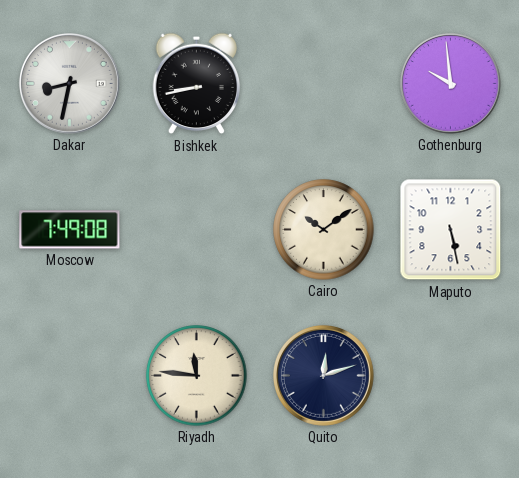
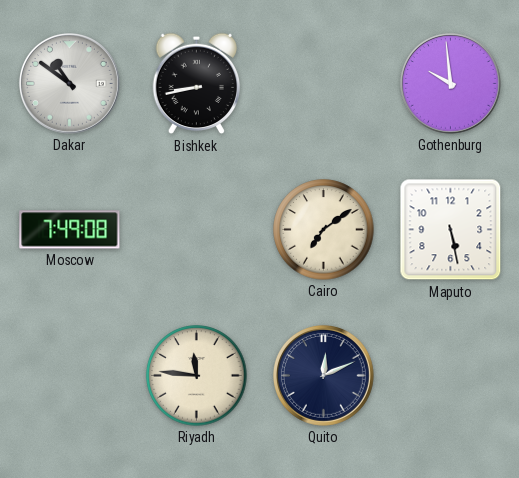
Dakar: 8:32 -> 10:51 (69, 83)
Cairo: 10:09 -> 7:09 (324, 230)
Quito: 12:12 -> 12:11 (323, 375)
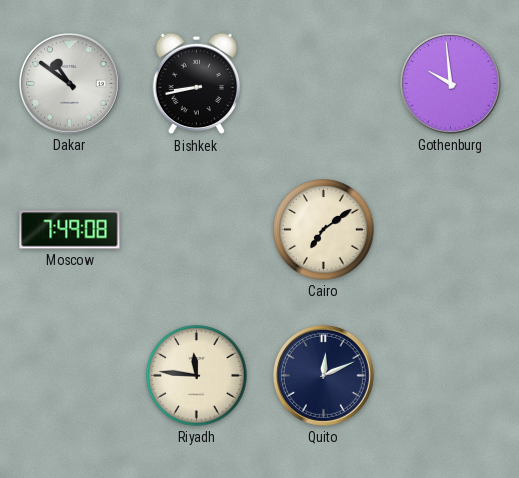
Maputo: 5:28 -> none (451, 230)
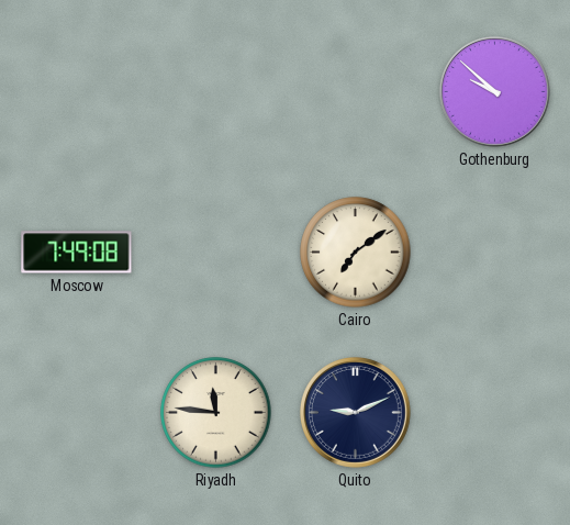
Dakar: 10:51 -> none (69, 83)
Bishkek: 8:43 -> none (196, 84)
Gothenburg: 9:59 -> 9:52 (494, 91)
Quito: 12:11 -> 9:11 (355, 412)
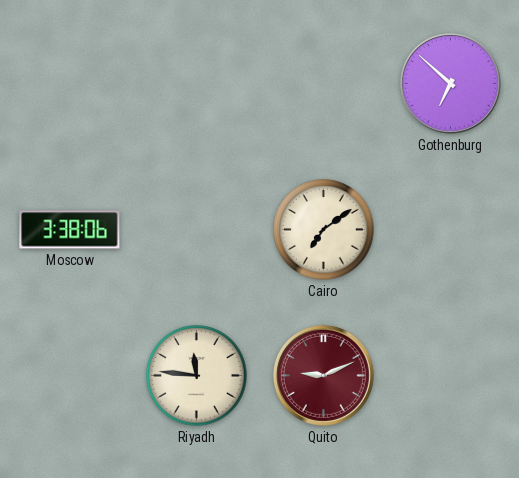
Gothenburg: 9:52 -> 6:52 (450, 83)
Moscow: 7:49 -> 3:38 (70, 230)
Quito dial: navy -> burgundy (323, 375)
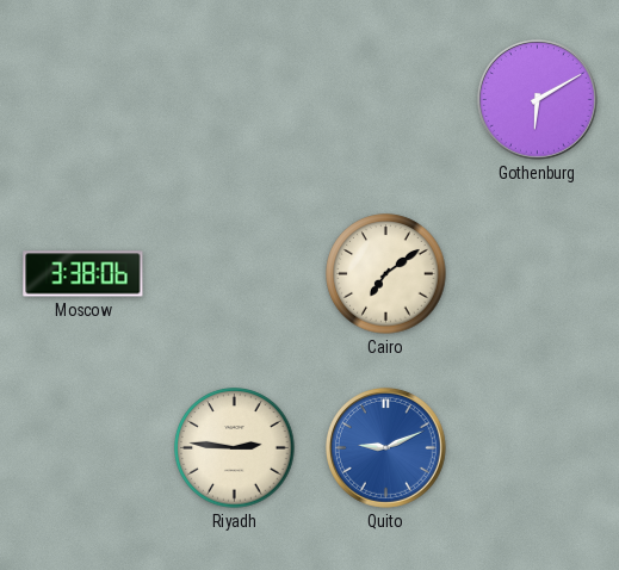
Gothenburg: 6:52 -> 6:10 (537, 99)
Riyadh: 11:46 -> 2:46 (235, 448)
Quito dial: burgundy -> blue (385, 447)
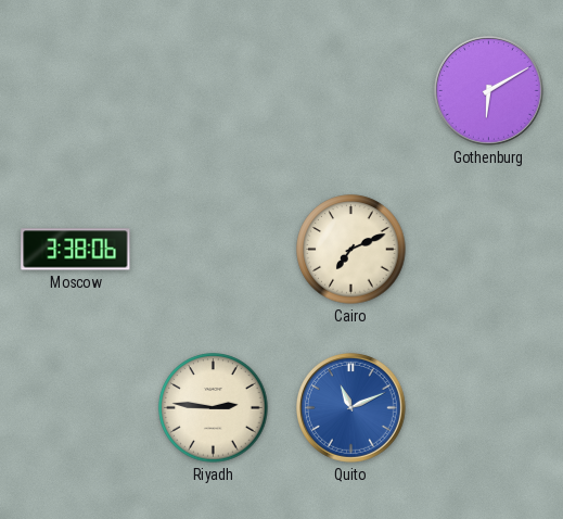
Cairo: 7:09 -> 7:11 (351, 250)
Quito: 9:11 -> 11:11 (350, 407)
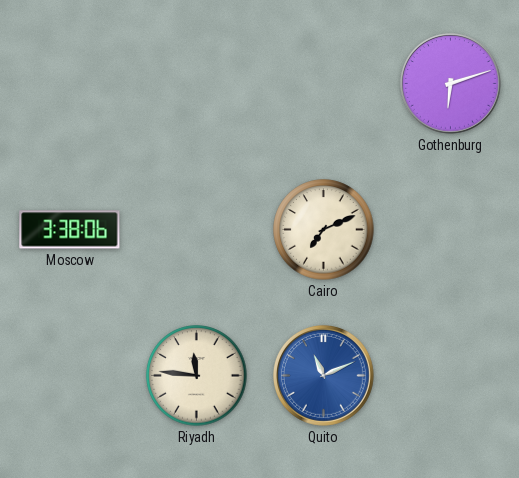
Gothenburg: 6:10 -> 6:12 (450, 83)
Riyadh: 2:46 -> 11:46 (197, 376)
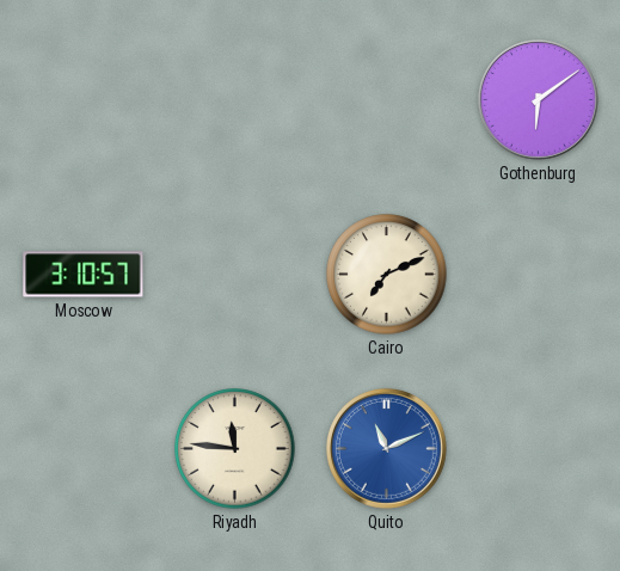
Gothenburg: 6:12 -> 6:09 (538, 99)
Moscow: 3:38 -> 3:10 (84, 275)
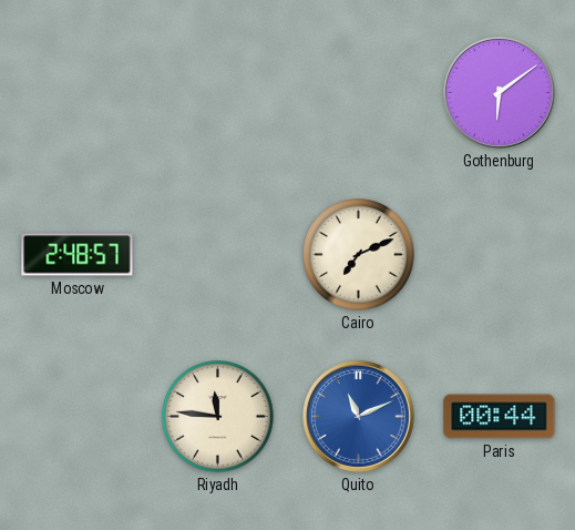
Moscow: 3:10 -> 2:48 (78, 255)
Paris: none -> 00:44 (500, 417)
